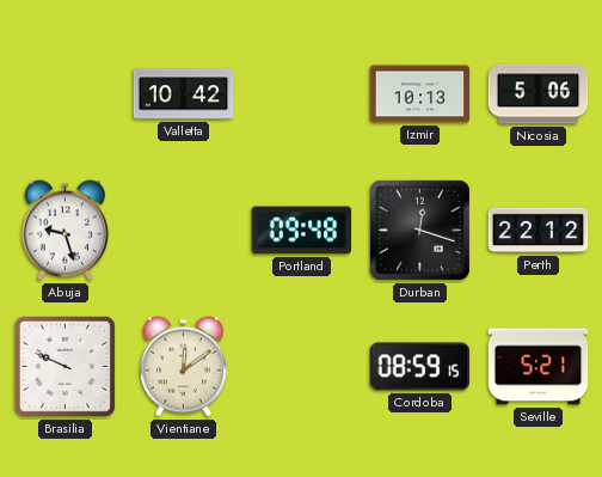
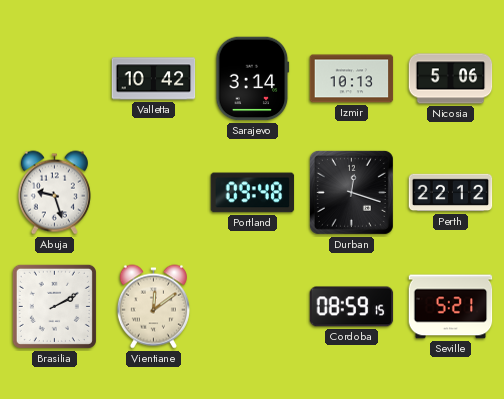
Sarajevo: none -> 3:14 (253, 79)
Brasilia: 9:49 -> 2:10 (54, 306)
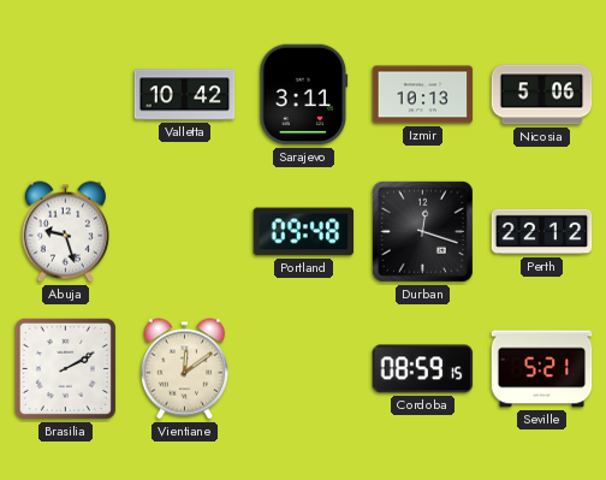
Sarajevo: 3:14 -> 3:11 (304, 95)
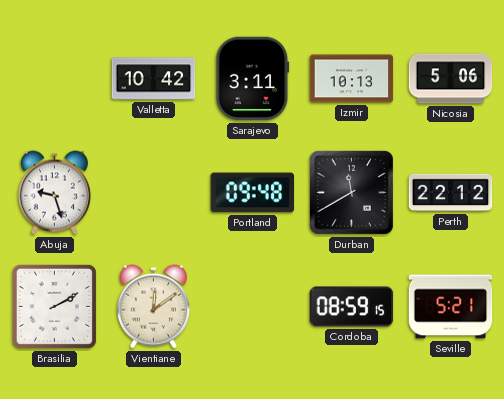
Durban: 12:18 -> 11:40 (351, 192)
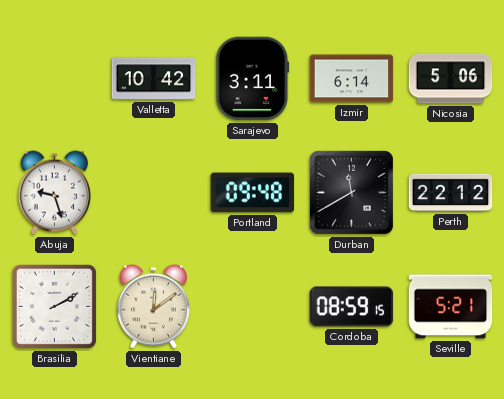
Izmir: 10:13 -> 6:14 (352, 79)
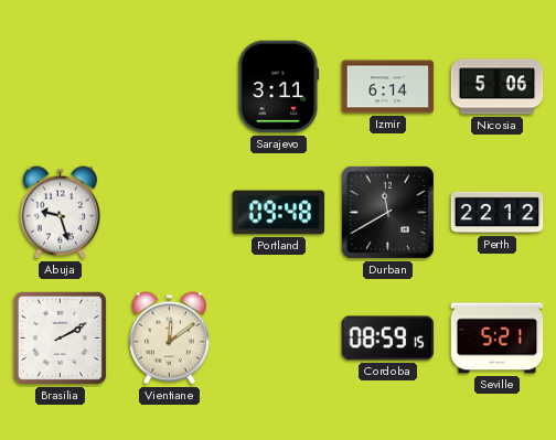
Valletta: 10:42 -> none (154, 79)
